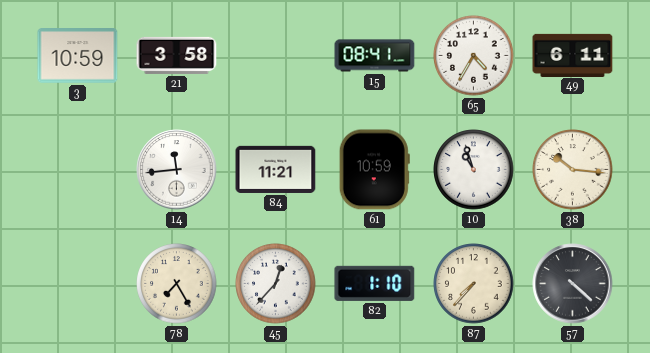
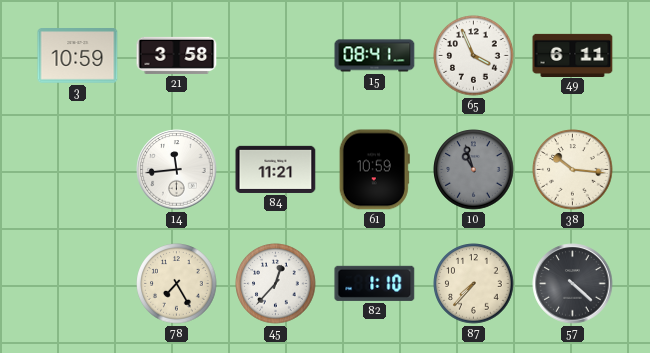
65: 4:35 -> 3:56 (474, 56)
10 dial: white -> grey (474, 170)
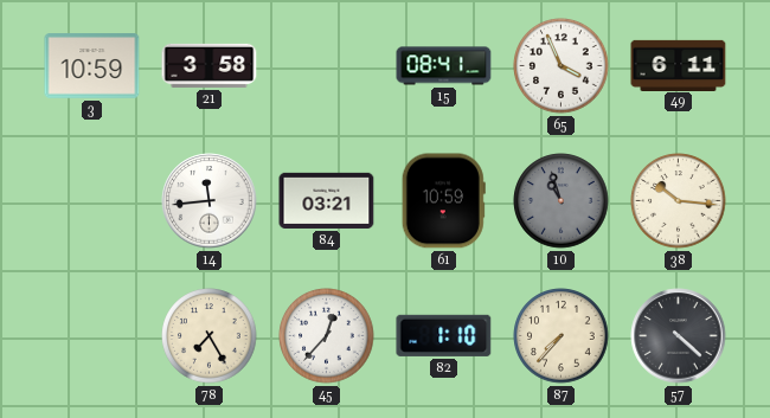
84: 11:21 -> 03:21 (327, 200)
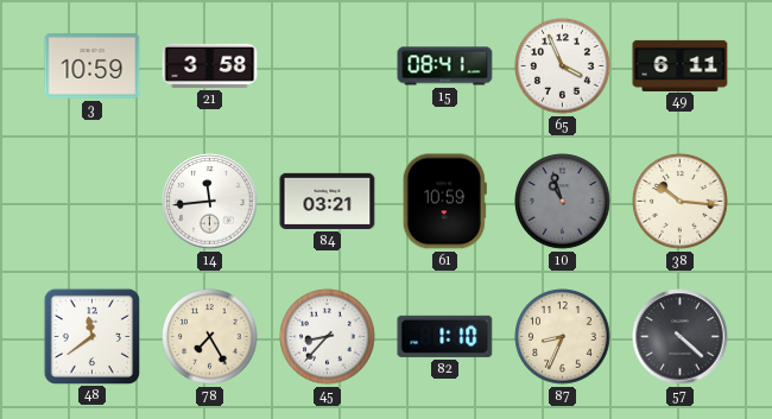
48: none -> 11:39 (91, 336)
45: 12:37 -> 8:37 (328, 337)
87: 7:37 -> 8:34 (563, 337)
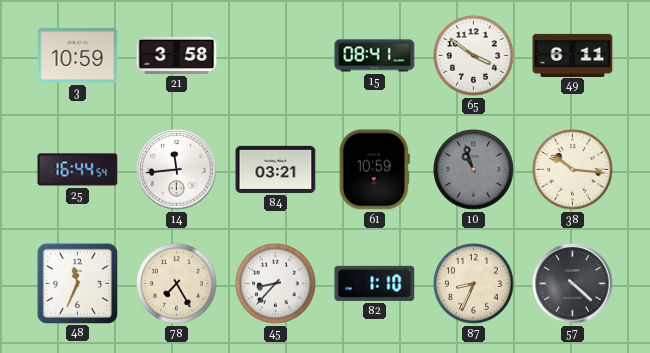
65: 3:56 -> 3:51 (474, 56)
25: none -> 16:44 (78, 170)
48: 11:39 -> 11:34 (77, 283)
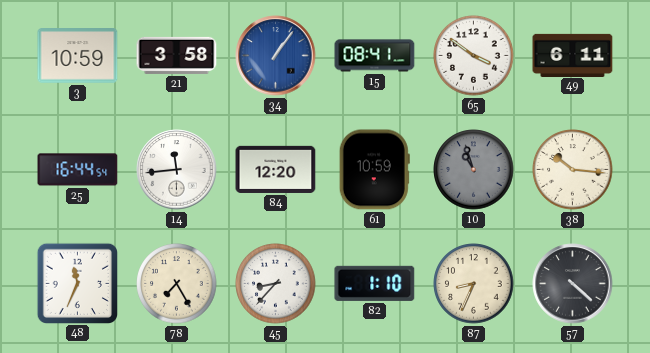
34: none -> 1:06 (276, 56)
84: 03:21 -> 12:20 (276, 169)
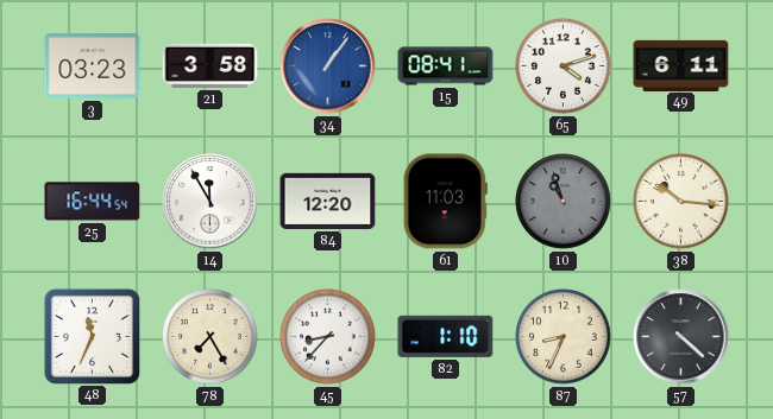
3: 10:59 -> 03:23 (93, 66)
65: 3:51 -> 4:12 (564, 66)
14: 11:44 -> 11:55 (210, 202)
61: 10:59 -> 11:03 (445, 202)
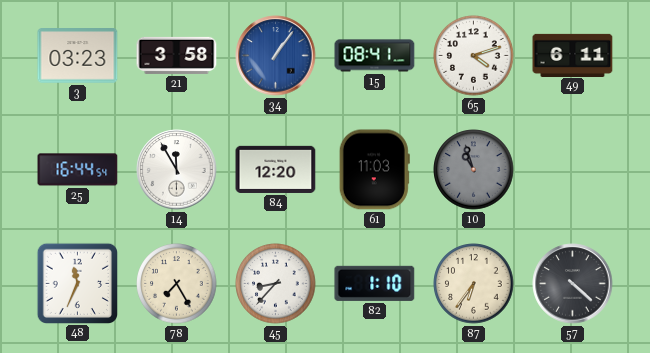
38: 10:16 -> none (681, 202)
87: 8:34 -> 6:36 (474, 284)
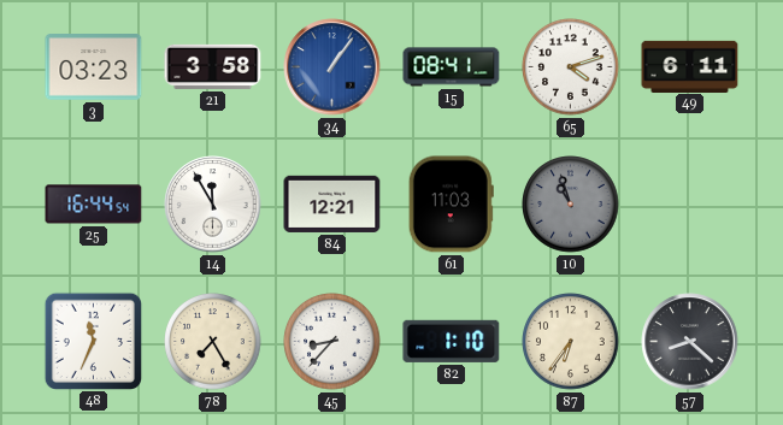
84: 12:20 -> 12:21 (332, 203)
57: 4:22 -> 8:22 (690, 342)
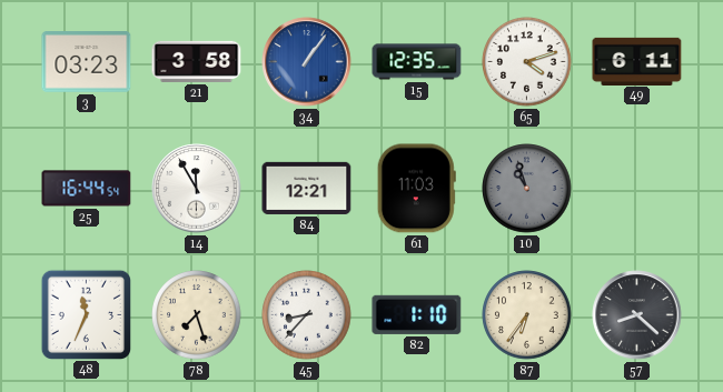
15: 08:41 -> 12:35 (417, 62)
78: 7:25 -> 7:27 (197, 315)
